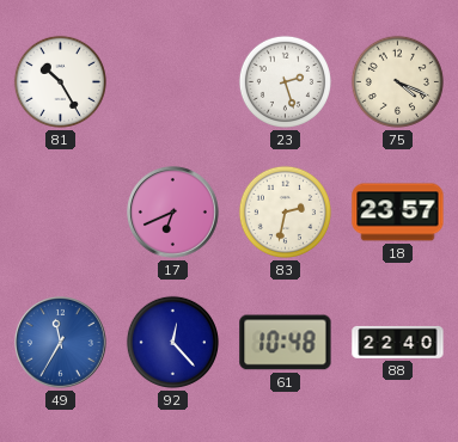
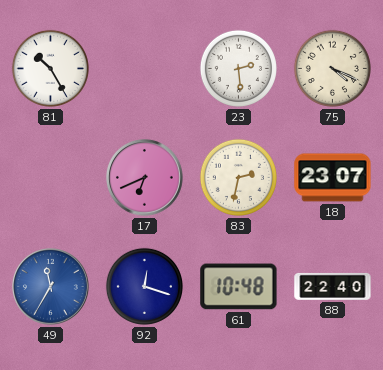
23: 2:27 -> 2:29 (238, 68)
18: 23:57 -> 23:07 (333, 178)
92: 12:23 -> 12:18 (144, 286)
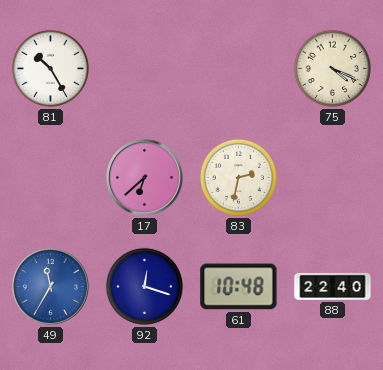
23: 2:29 -> none (238, 68)
17: 6:41 -> 6:38 (145, 178)
18: 23:07 -> none (333, 178)
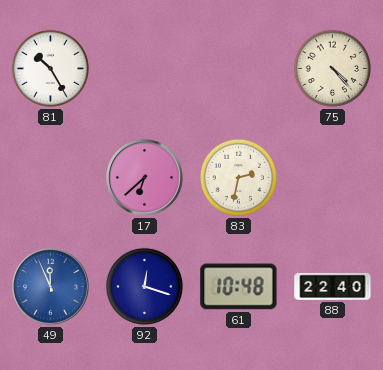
75: 4:19 -> 4:23 (332, 68)
49: 11:35 -> 11:56 (51, 287)
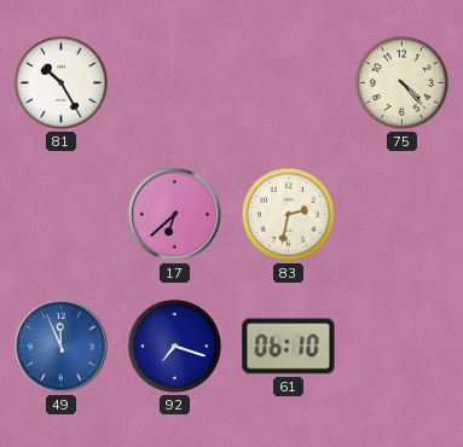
92: 12:18 -> 7:18 (174, 346)
61: 10:48 -> 06:10 (289, 347)
88: 22:40 -> none (333, 286)
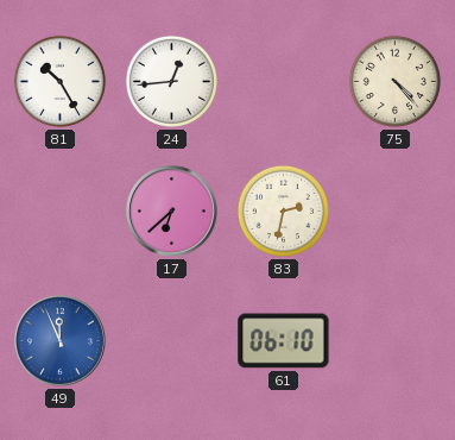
24: none -> 12:44 (171, 81)
92: 7:18 -> none (174, 346)
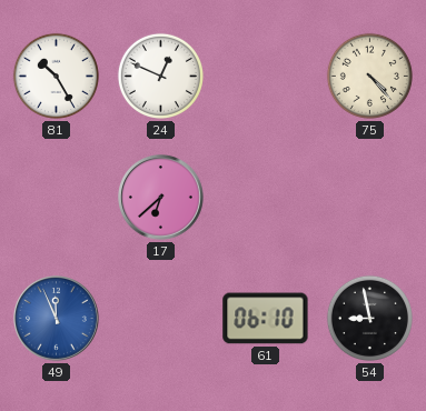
24: 12:44 -> 12:49 (160, 76)
83: 2:32 -> none (283, 210)
54: none -> 8:58 (369, 318)
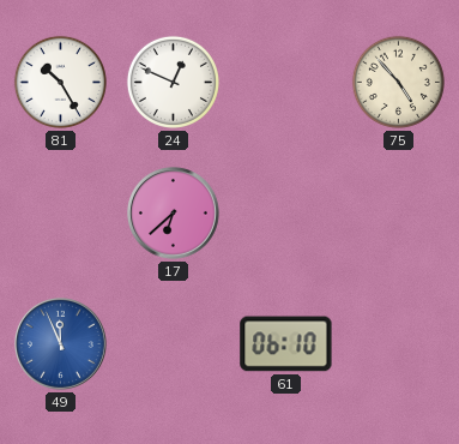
75: 4:23 -> 4:53 (398, 82)
54: 8:58 -> none (369, 318)
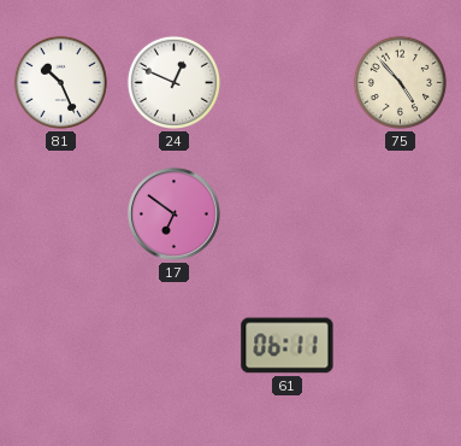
81: 10:25 -> 10:26 (60, 82)
17: 6:38 -> 6:51 (175, 215)
49: 11:56 -> none (61, 344)
61: 06:10 -> 06:11 (288, 346)
